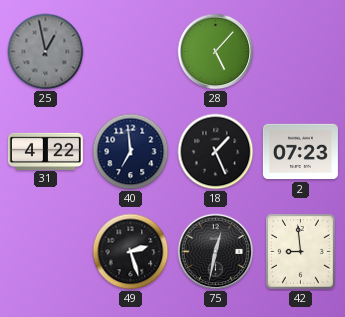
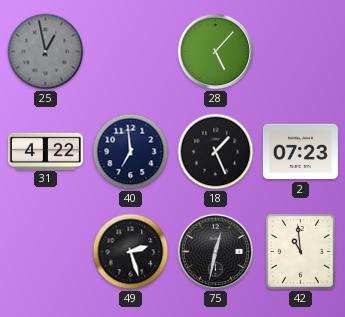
42: 8:59 -> 10:59 (301, 252)
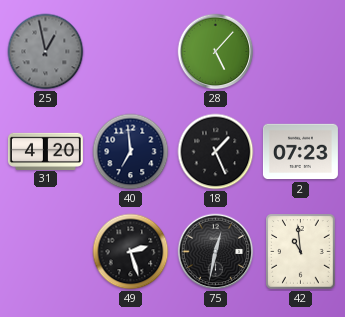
31: 4:22 -> 4:20 (45, 151)
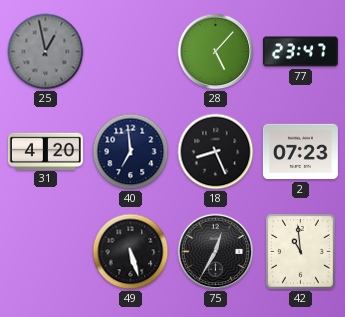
77: none -> 23:47 (300, 52)
18: 1:26 -> 8:26 (216, 152)
49: 2:27 -> 5:27 (131, 252)
75: 12:32 -> 12:35 (216, 252)
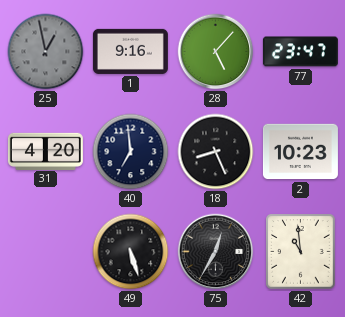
1: none -> 9:16 (130, 51)
2: 07:23 -> 10:23 (300, 152)
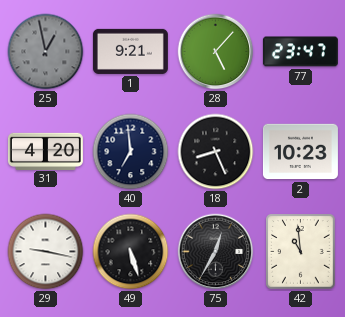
1: 9:16 -> 9:21 (130, 51)
29: none -> 9:17 (46, 252)
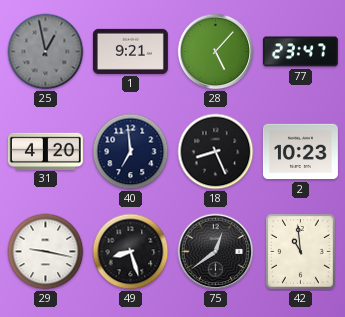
49: 5:27 -> 8:27 (131, 252)
75: 12:35 -> 12:39 (216, 252)
